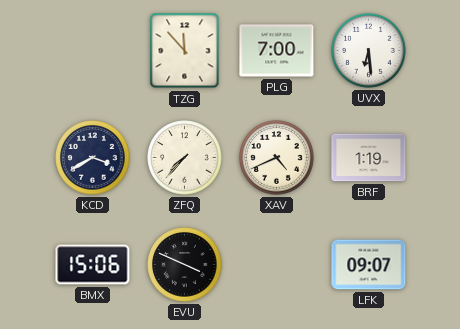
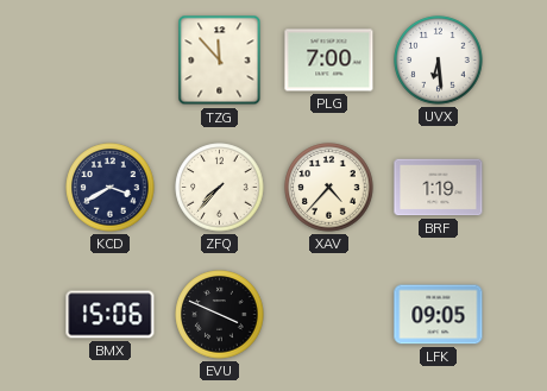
XAV: 4:41 -> 4:37 (329, 188)
LFK: 09:07 -> 09:05 (439, 315)
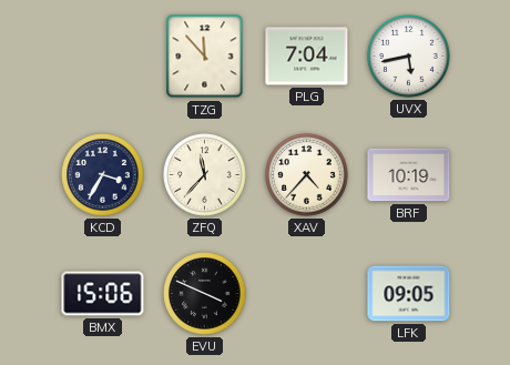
PLG: 7:00 -> 7:04 (307, 57)
UVX: 6:29 -> 5:43 (409, 57)
KCD: 3:40 -> 3:35 (103, 175)
ZFQ: 7:37 -> 11:37 (205, 175)
BRF: 1:19 -> 10:19 (409, 175)
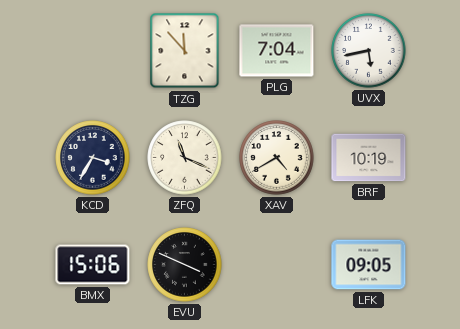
ZFQ: 11:37 -> 11:19 (185, 158)
XAV: 4:37 -> 4:40 (277, 158)
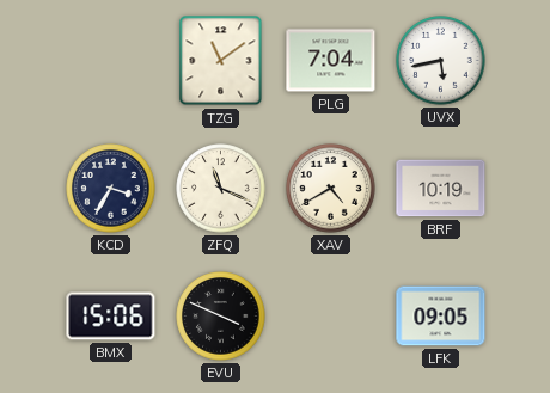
TZG: 11:53 -> 11:09 (221, 61)
